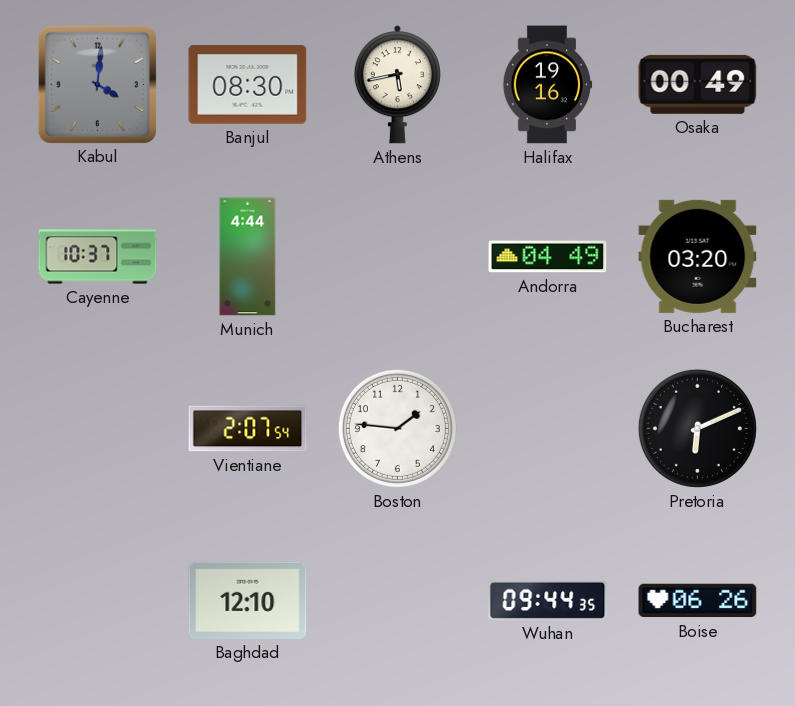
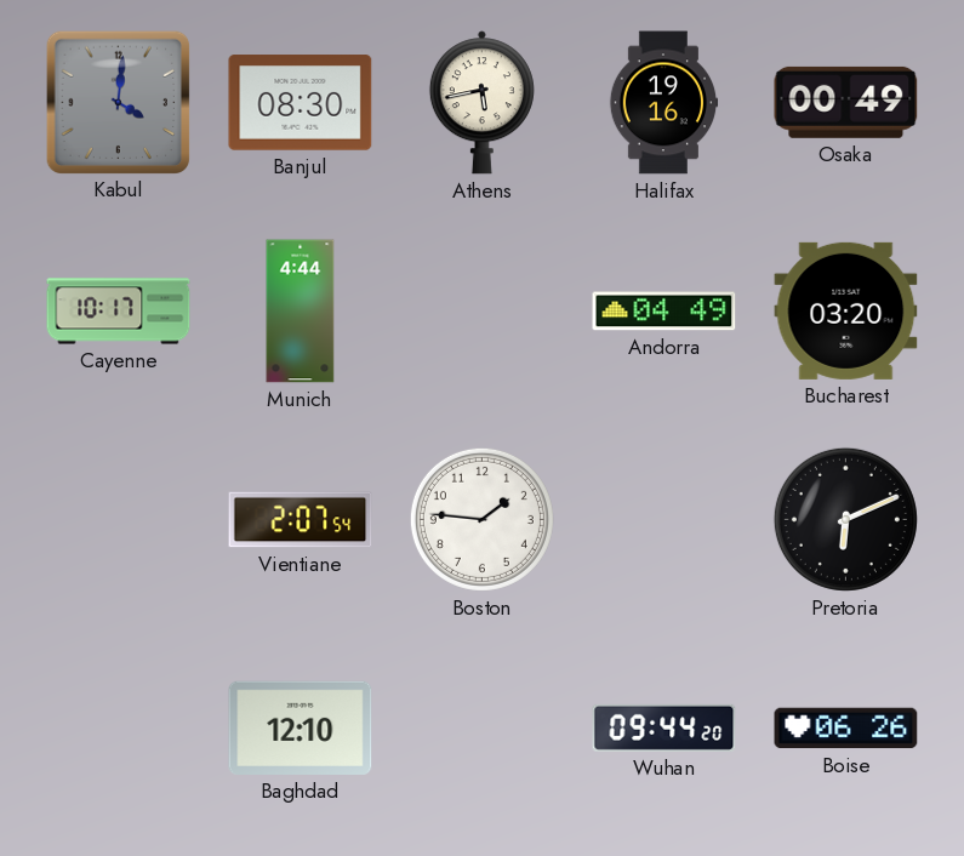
Cayenne: 10:37 -> 10:17 (119, 312)
Wuhan: 09:44:35 -> 09:44:20 (664, 727)
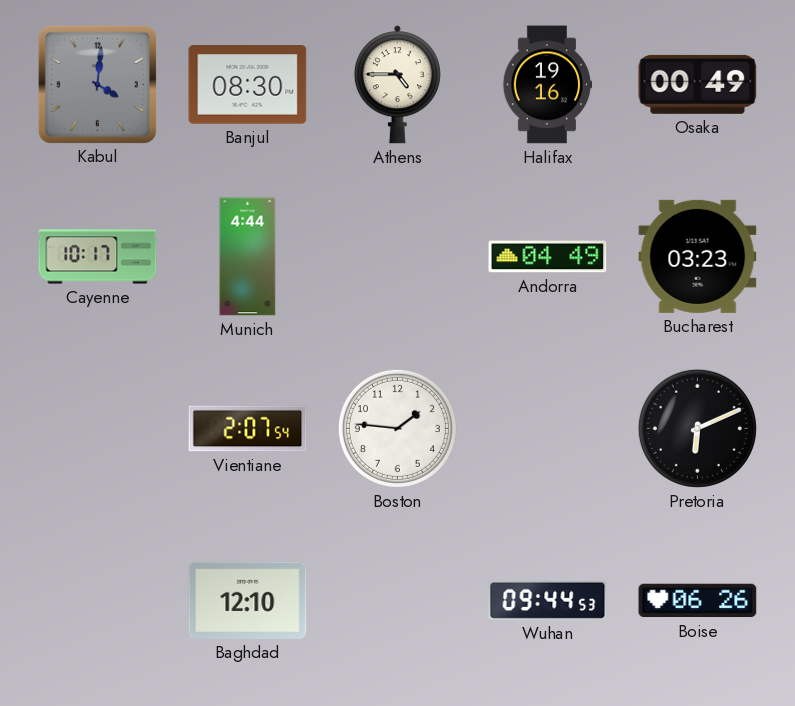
Athens: 5:43 -> 4:45 (397, 85)
Bucharest: 03:20 -> 03:23 (698, 256)
Wuhan: 09:44:20 -> 09:44:53 (548, 600)
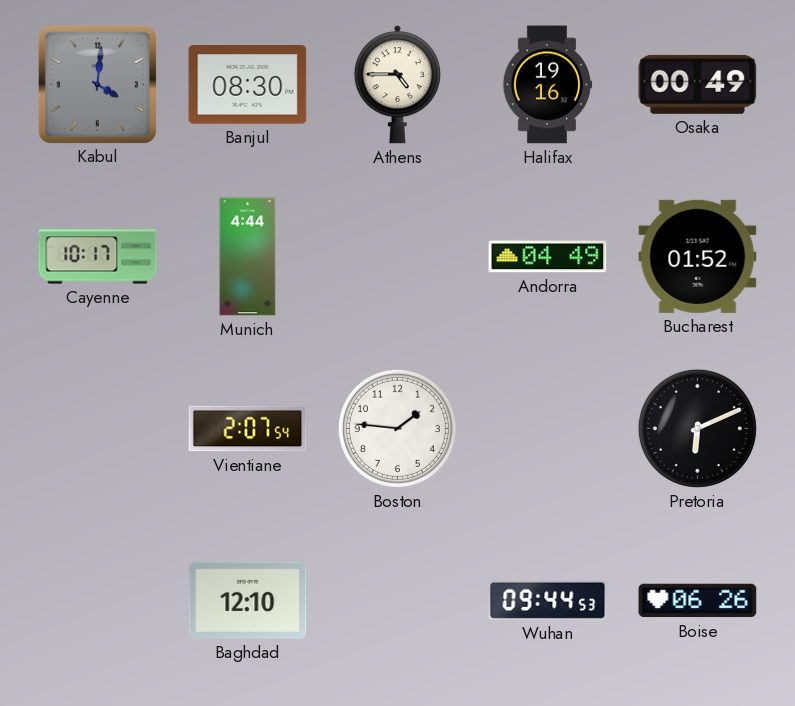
Bucharest: 03:23 -> 01:52 (698, 256)
